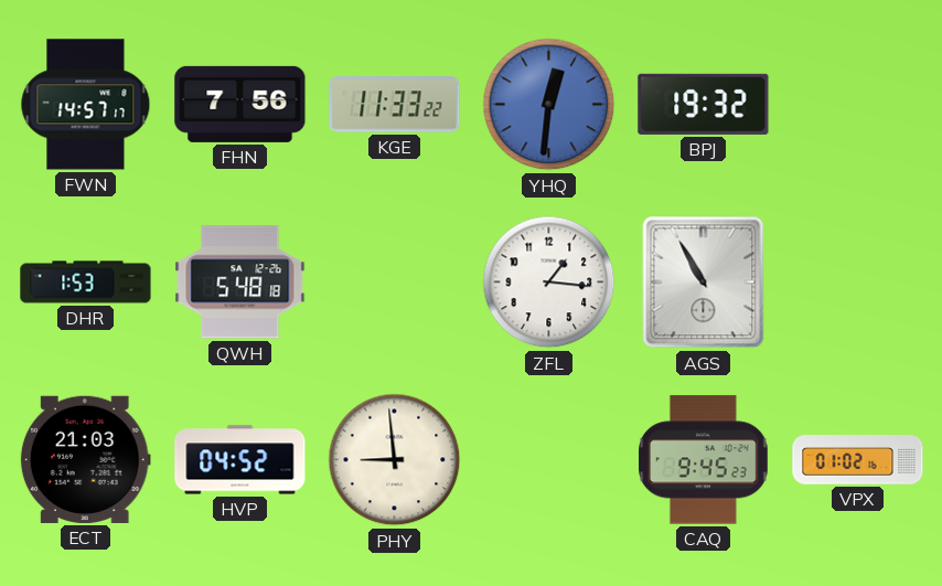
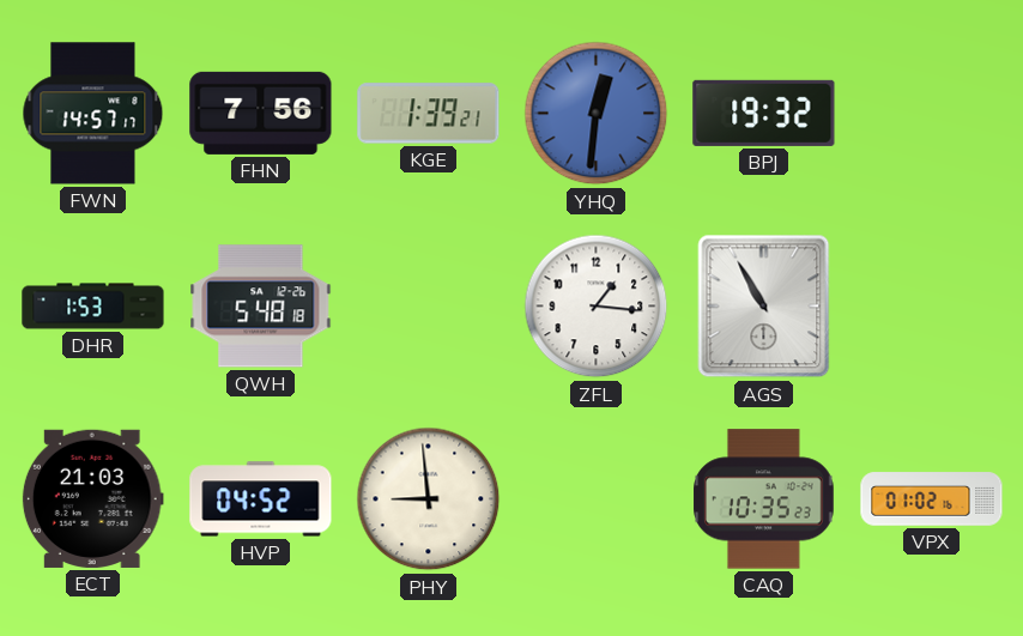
KGE: 11:33 -> 1:39 (429, 114)
CAQ: 9:45 -> 10:35 (764, 499)
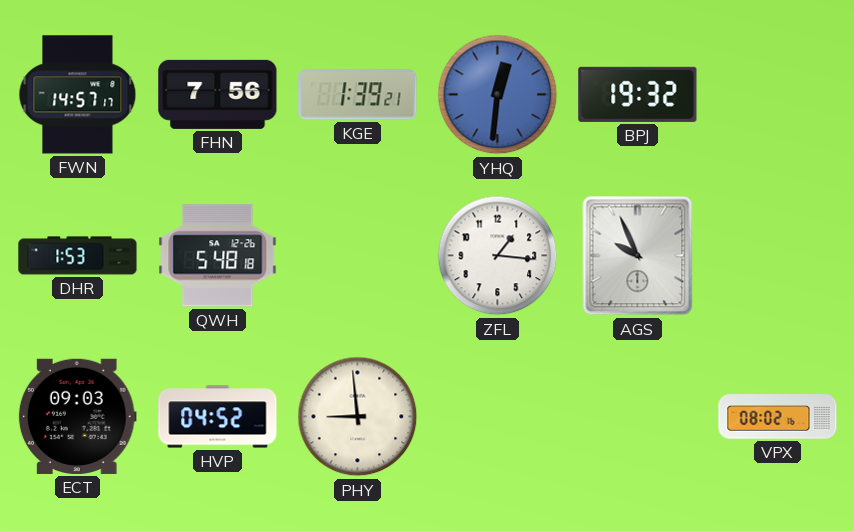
AGS: 10:55 -> 9:56 (638, 256)
ECT: 21:03 -> 09:03 (77, 416)
CAQ: 10:35 -> none (764, 499)
VPX: 01:02 -> 08:02 (778, 417)
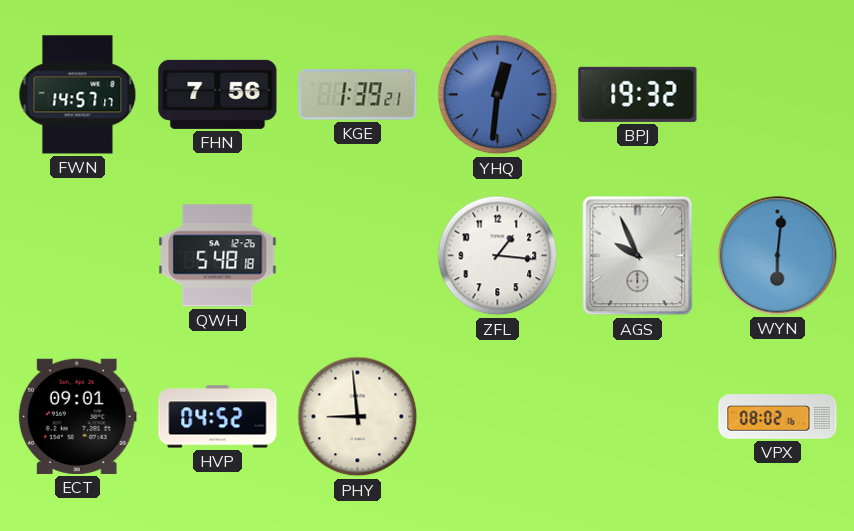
DHR: 1:53 -> none (78, 256)
WYN: none -> 6:01 (778, 256)
ECT: 09:03 -> 09:01 (77, 416)
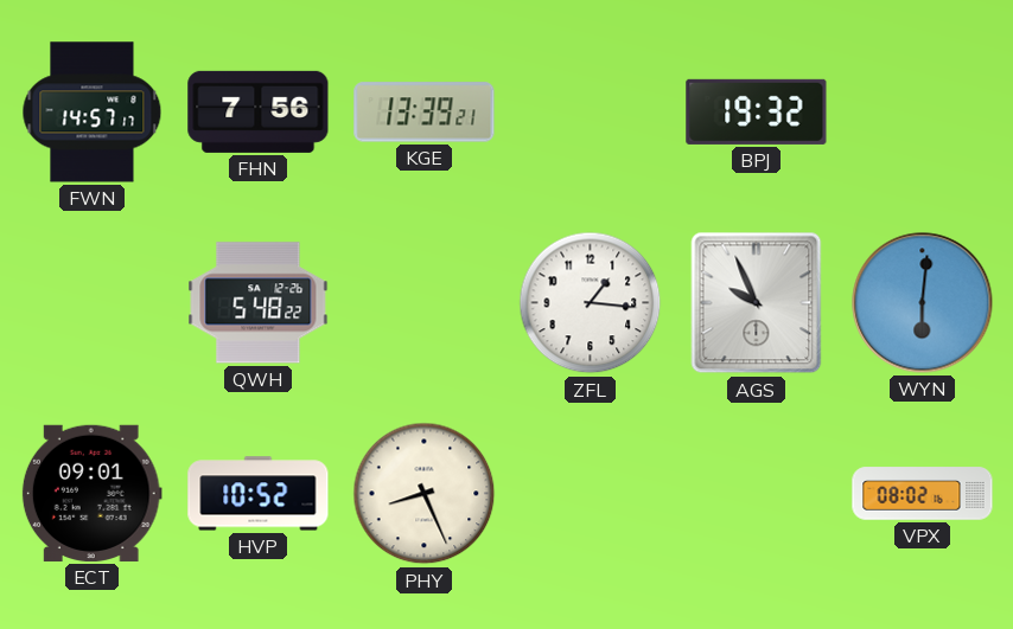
KGE: 1:39 -> 13:39 (425, 113)
YHQ: 12:31 -> none (498, 95)
QWH: 5:48:18 -> 5:48:22 (259, 303)
HVP: 04:52 -> 10:52 (259, 494)
PHY: 8:59 -> 8:26 (425, 494)
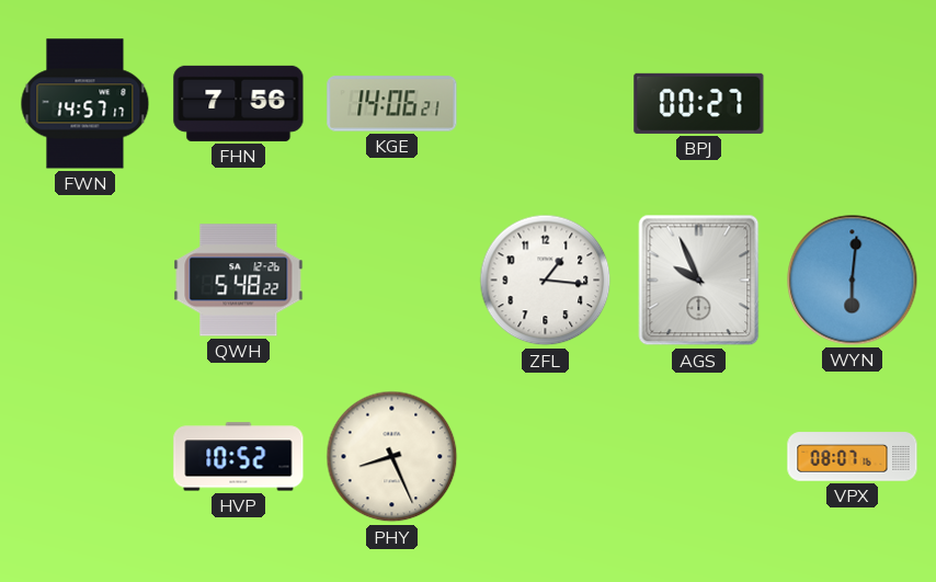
KGE: 13:39 -> 14:06 (392, 104)
BPJ: 19:32 -> 00:27 (699, 103)
ECT: 09:01 -> none (91, 493)
VPX: 08:02 -> 08:07 (853, 457)
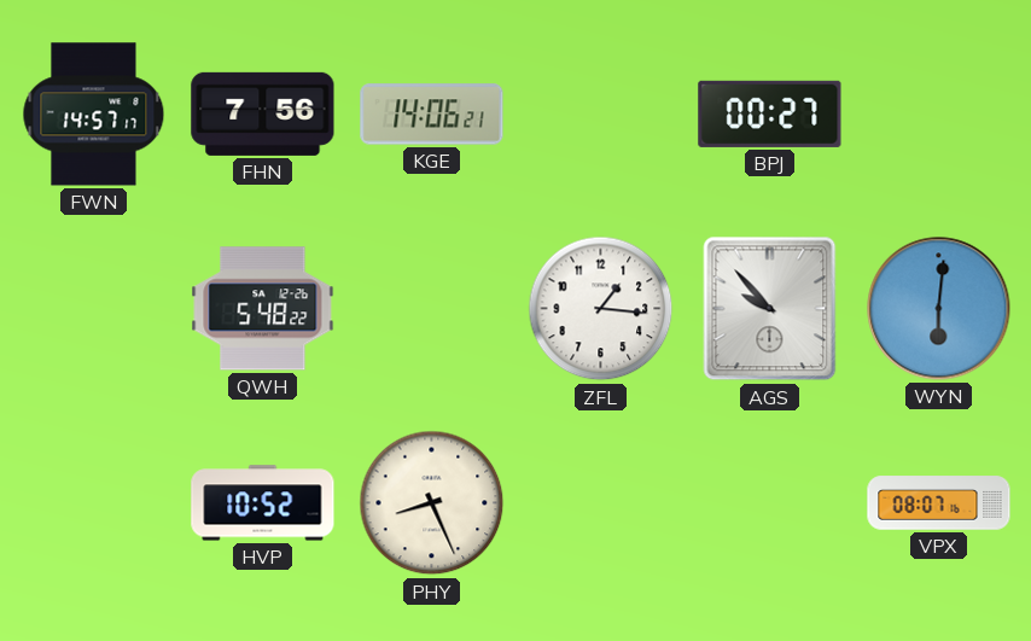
AGS: 9:56 -> 9:53 (770, 309)
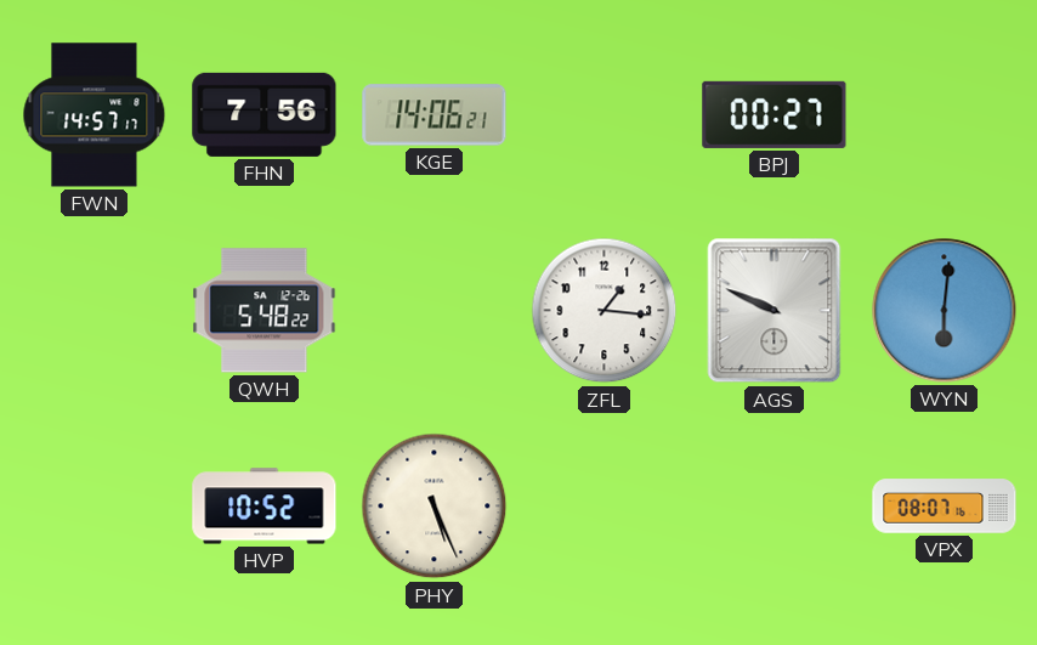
AGS: 9:53 -> 9:49 (775, 311)
PHY: 8:26 -> 5:26 (435, 507)
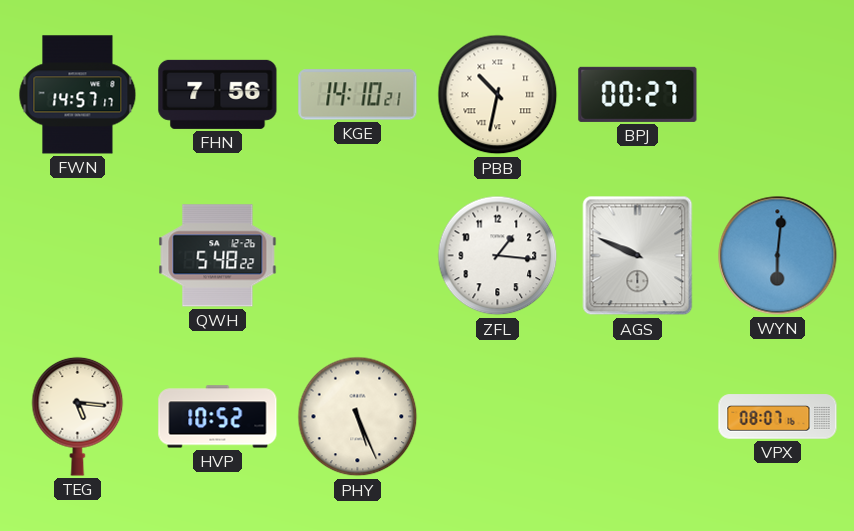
KGE: 14:06 -> 14:10 (358, 95)
PBB: none -> 10:32 (498, 95)
TEG: none -> 5:16 (78, 416)
